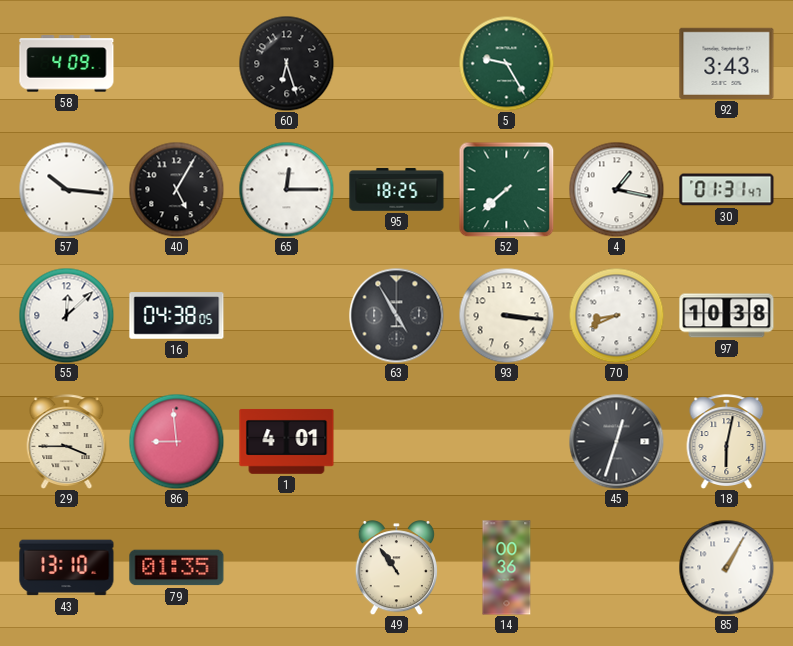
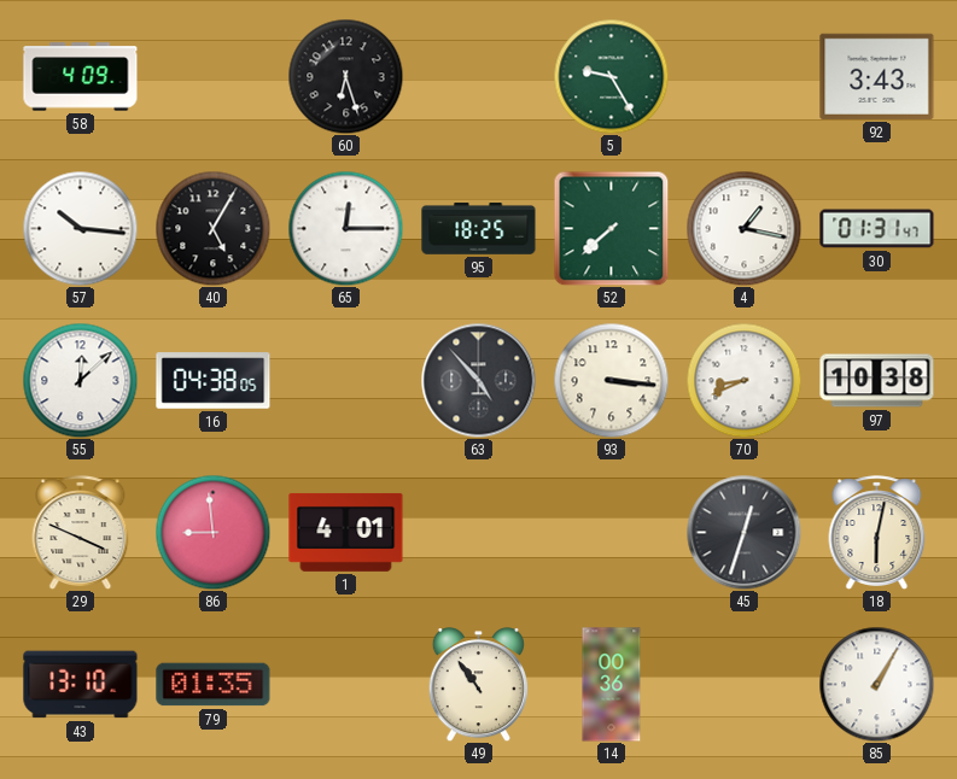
63: 4:55 -> 4:53 (478, 380)
29: 3:45 -> 3:49 (81, 532)
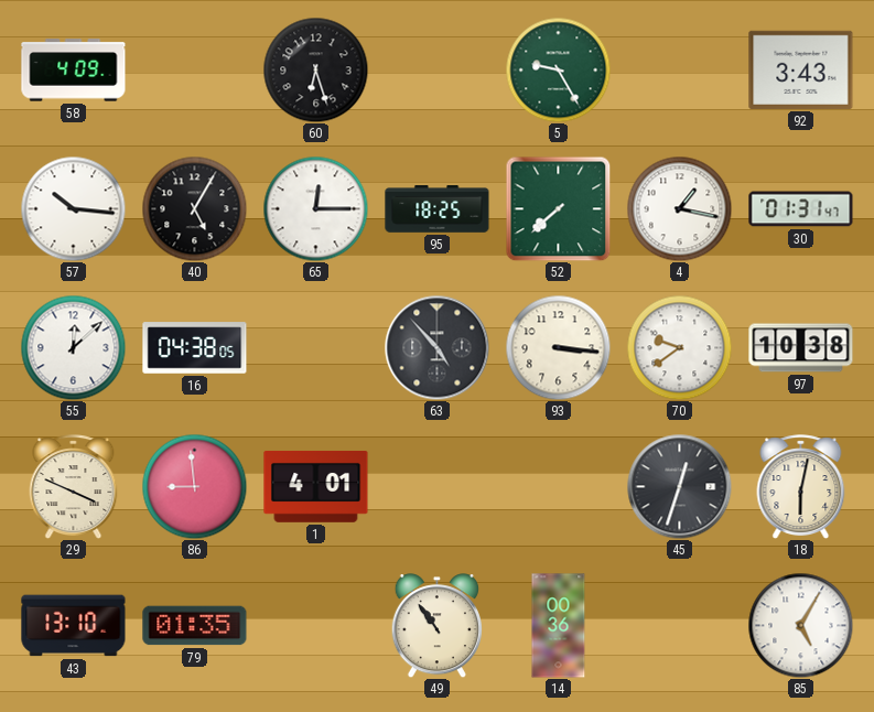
70: 8:41 -> 9:39 (679, 347)
85: 1:05 -> 5:05 (800, 625)
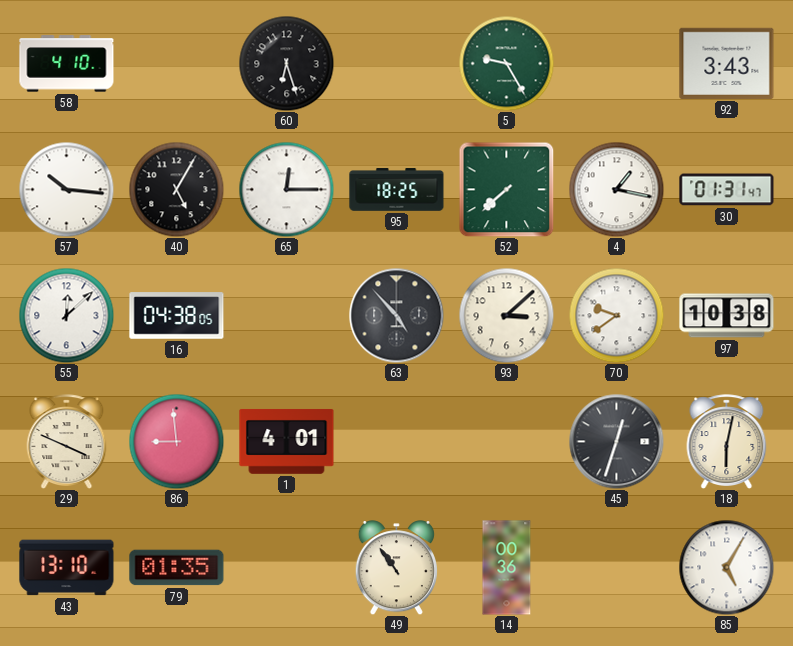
58: 4:09 -> 4:10 (67, 64)
93: 3:16 -> 3:08 (506, 315)
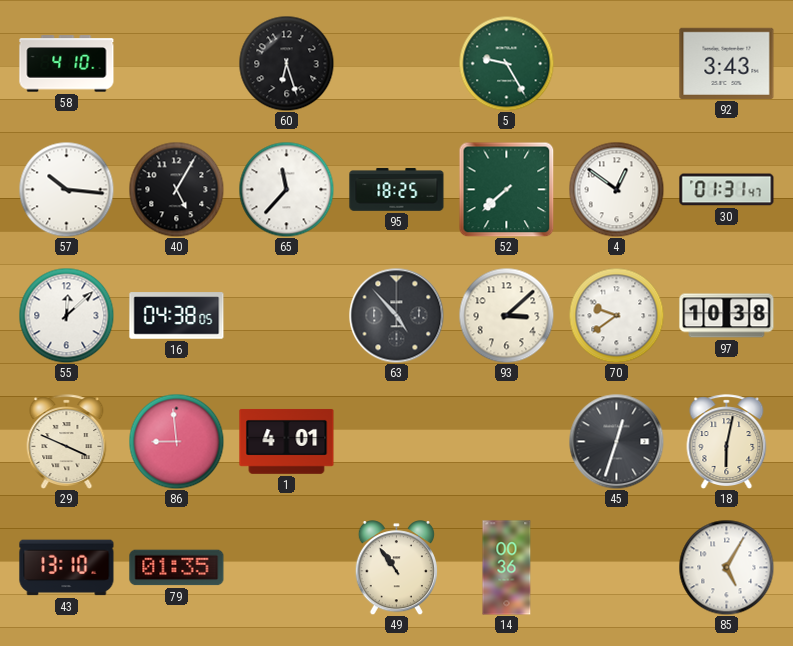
65: 12:15 -> 11:37 (286, 189)
4: 1:17 -> 12:51 (616, 189)
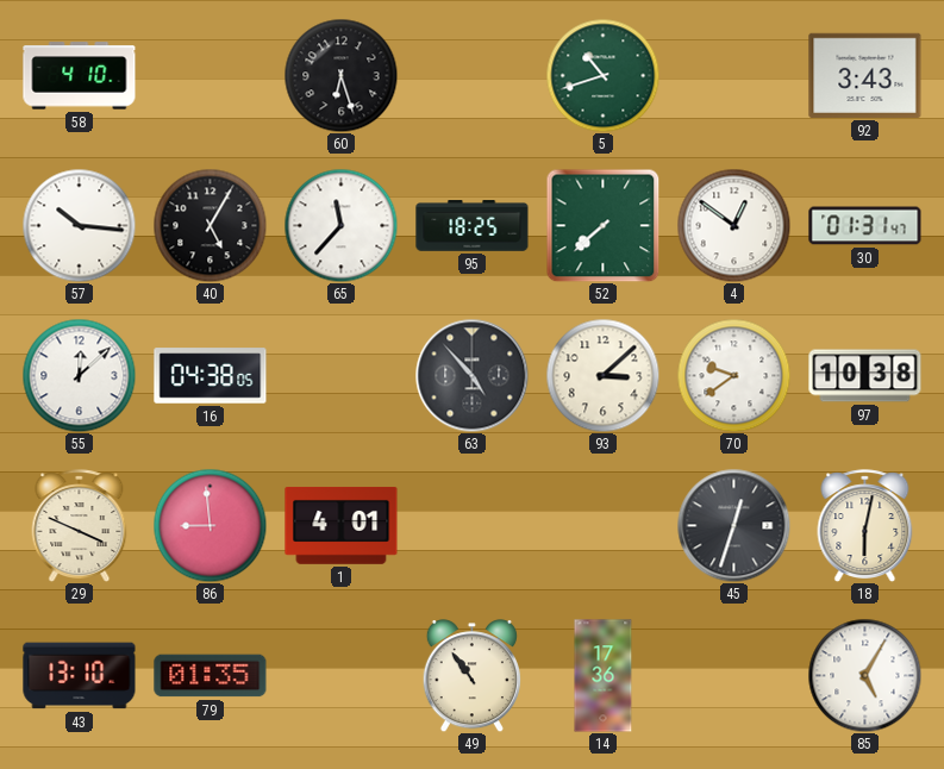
5: 9:25 -> 10:42 (602, 75)
14: 00:36 -> 17:36 (604, 676)
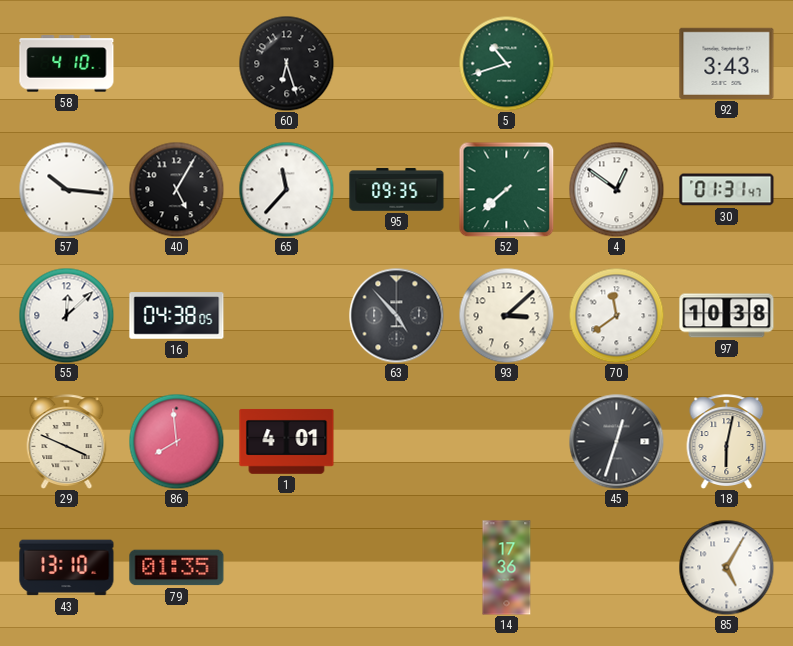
95: 18:25 -> 09:35 (397, 190)
70: 9:39 -> 11:39 (616, 315)
86: 8:59 -> 7:59 (176, 441)
49: 10:54 -> none (471, 676)
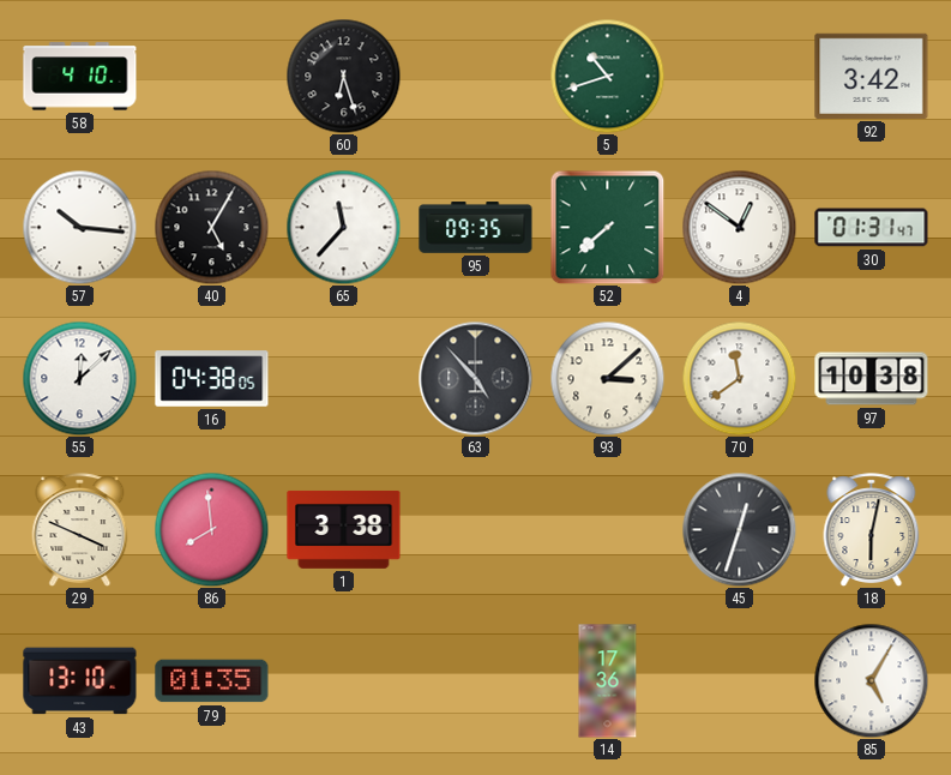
92: 3:43 -> 3:42 (872, 76)
1: 4:01 -> 3:38 (344, 529)
